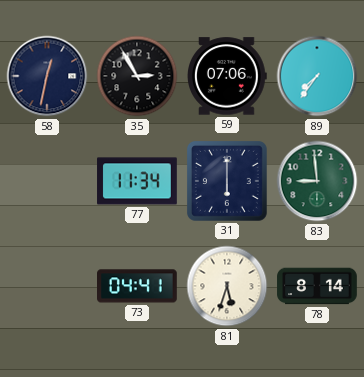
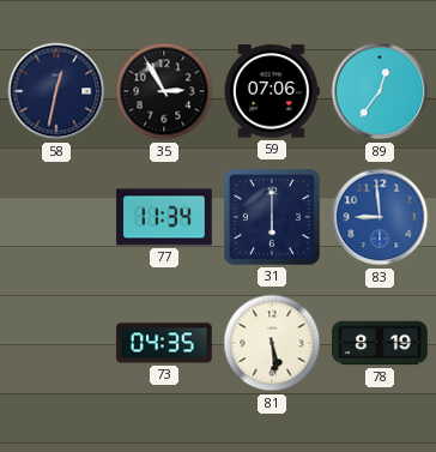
89: 7:36 -> 12:36 (380, 91)
83 dial: green -> blue (380, 217)
73: 04:41 -> 04:35 (165, 343)
81: 5:33 -> 5:29 (272, 343)
78: 8:14 -> 8:19 (380, 343)
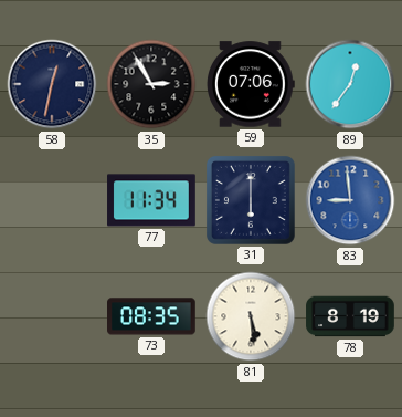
73: 04:35 -> 08:35 (152, 316)
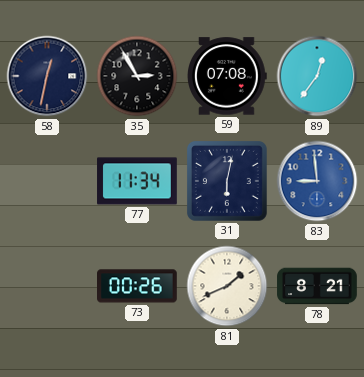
59: 07:06 -> 07:08 (228, 76)
31: 6:00 -> 6:02 (227, 181)
73: 08:35 -> 00:26 (138, 286)
81: 5:29 -> 1:41 (227, 286)
78: 8:19 -> 8:21 (317, 286)
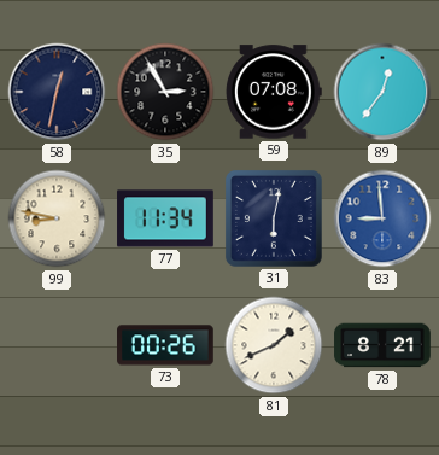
99: none -> 8:47 (57, 218)
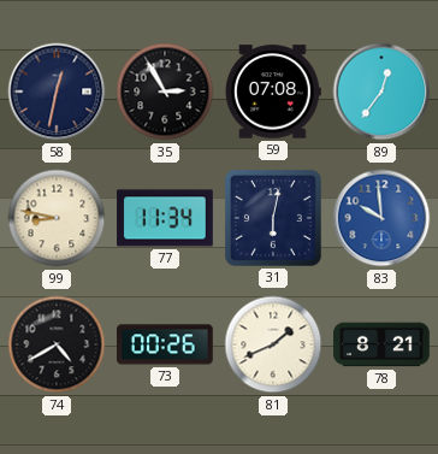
83: 8:59 -> 9:59 (381, 218)
74: none -> 4:40 (57, 344)
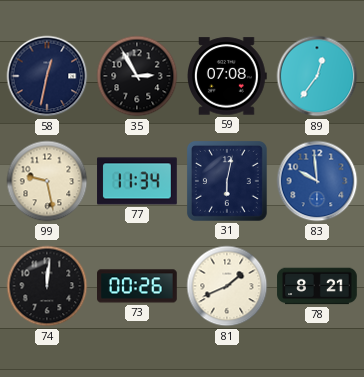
99: 8:47 -> 9:28 (47, 181)
74: 4:40 -> 12:01 (47, 286)
